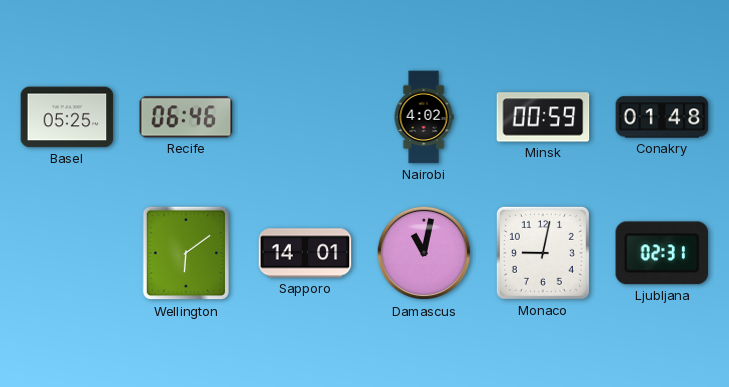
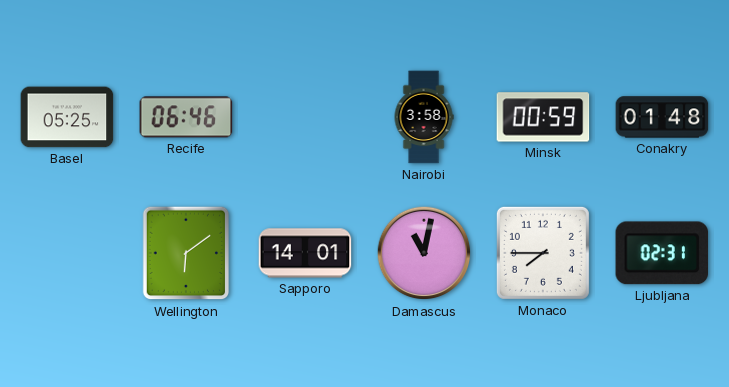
Nairobi: 4:02 -> 3:58 (424, 117)
Monaco: 9:02 -> 7:45 (543, 253)
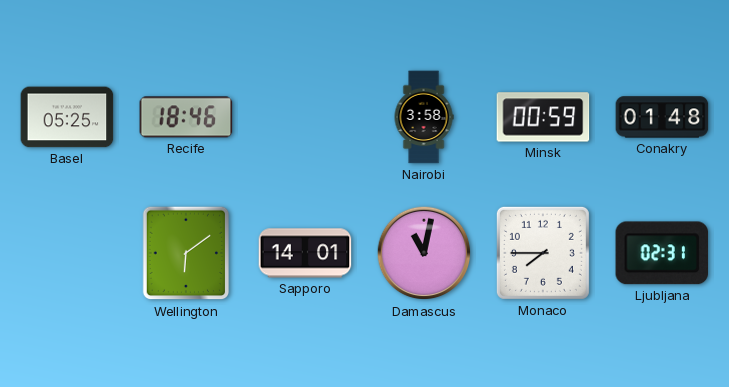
Recife: 06:46 -> 18:46 (186, 117)
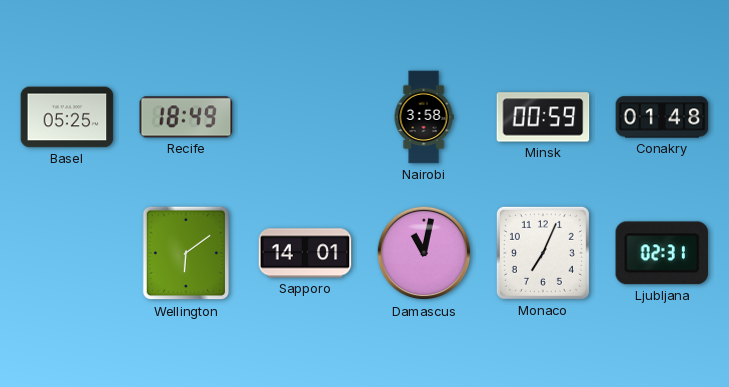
Recife: 18:46 -> 18:49 (186, 117)
Monaco: 7:45 -> 7:04 (543, 253)
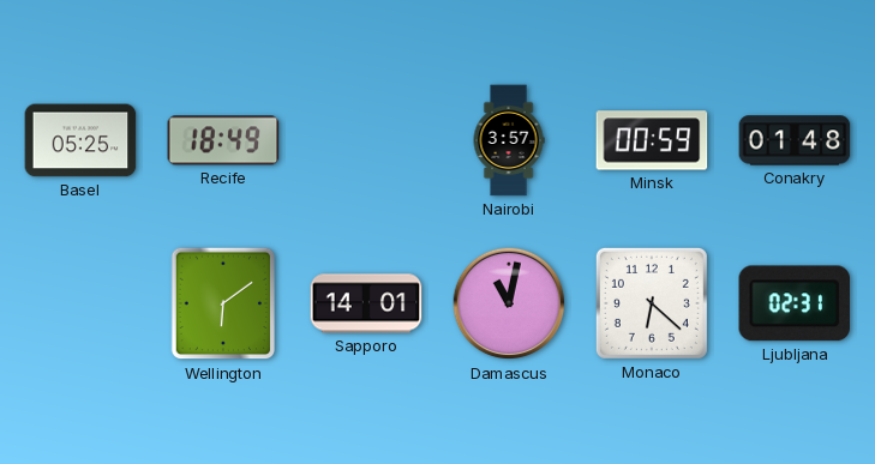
Nairobi: 3:58 -> 3:57 (509, 140)
Monaco: 7:04 -> 6:22 (652, 303)
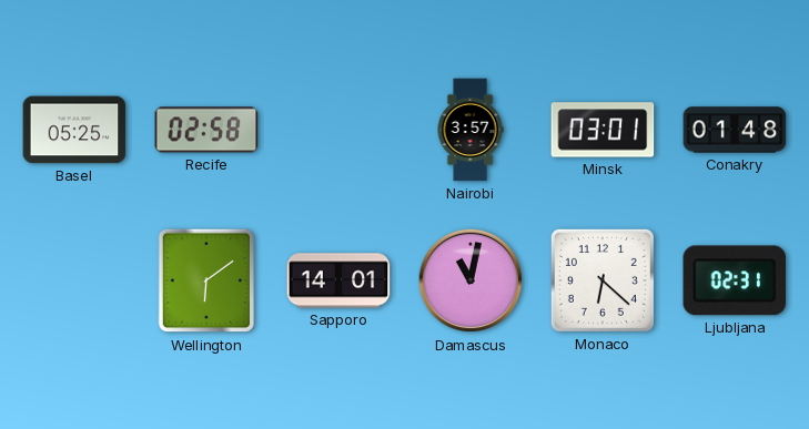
Recife: 18:49 -> 02:58 (206, 130)
Minsk: 00:59 -> 03:01 (603, 130)
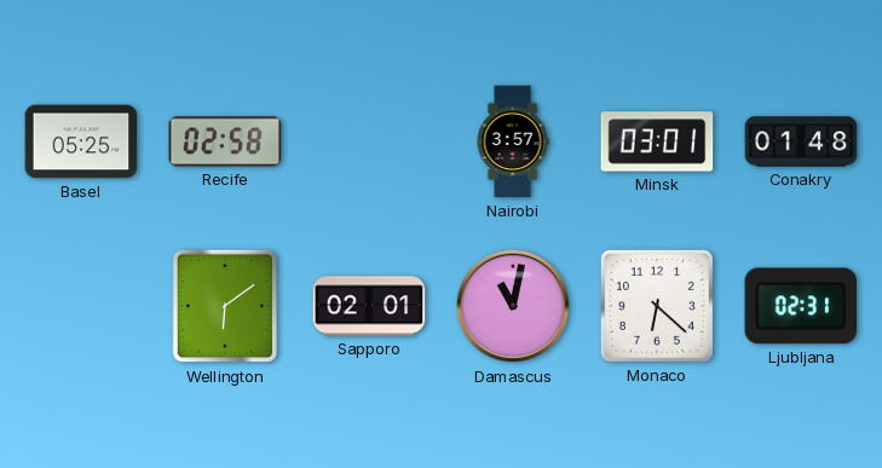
Sapporo: 14:01 -> 02:01 (369, 306)
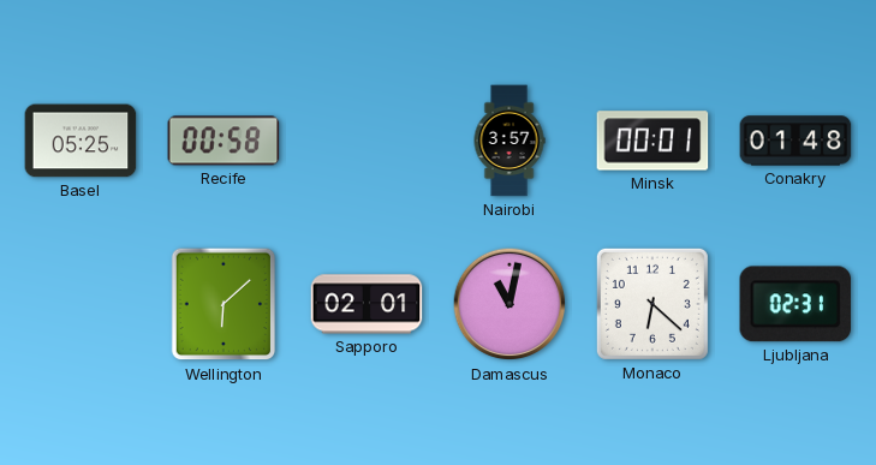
Recife: 02:58 -> 00:58 (224, 141)
Minsk: 03:01 -> 00:01 (652, 141)
Wellington: 6:09 -> 6:08 (224, 304)
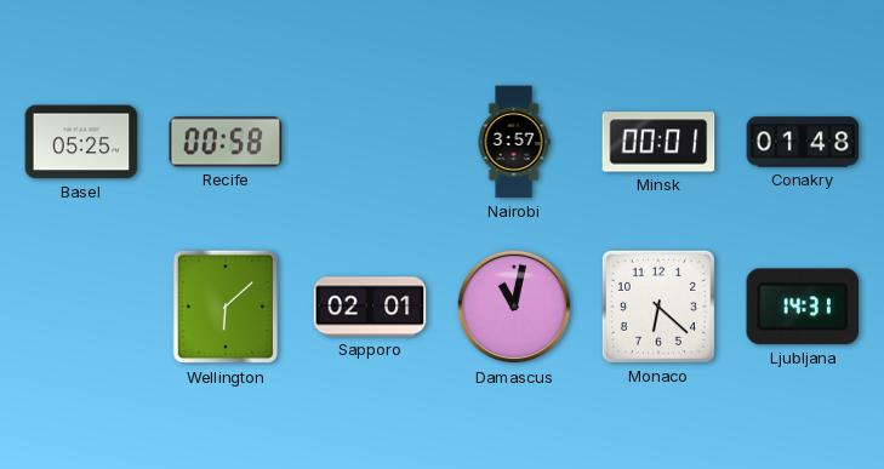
Ljubljana: 02:31 -> 14:31 (803, 307)
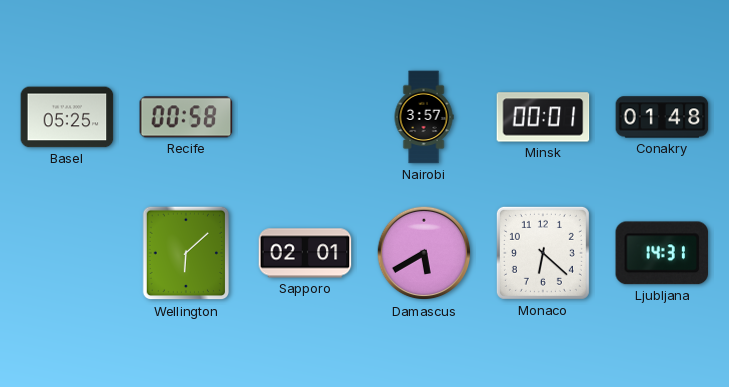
Damascus: 11:02 -> 5:40 (424, 253)
